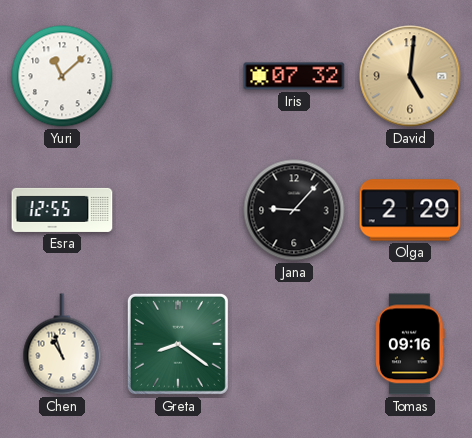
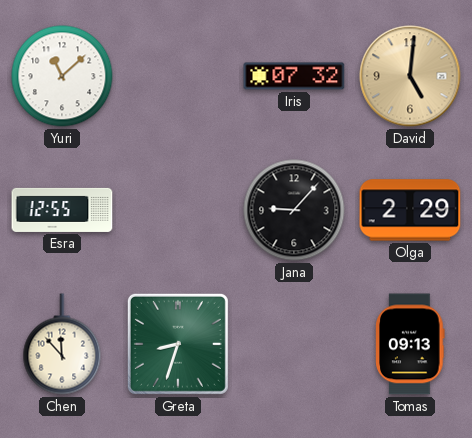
Chen: 10:57 -> 11:53 (62, 344)
Greta: 8:21 -> 8:33 (178, 344)
Tomas: 09:16 -> 09:13 (410, 344)
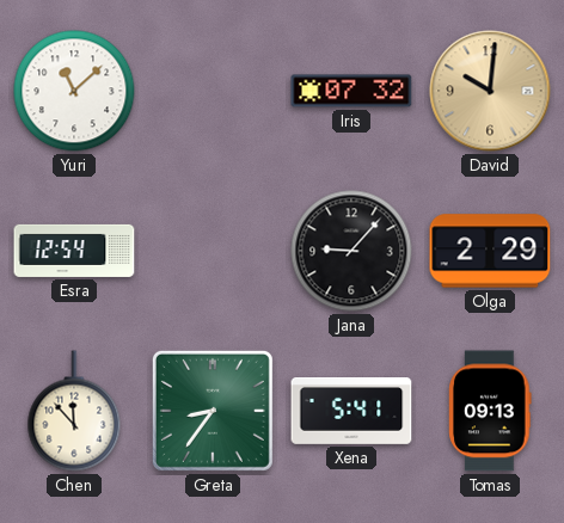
David: 5:01 -> 10:01 (490, 91)
Esra: 12:55 -> 12:54 (74, 251)
Greta: 8:33 -> 8:36 (213, 411)
Xena: none -> 5:41 (351, 412)
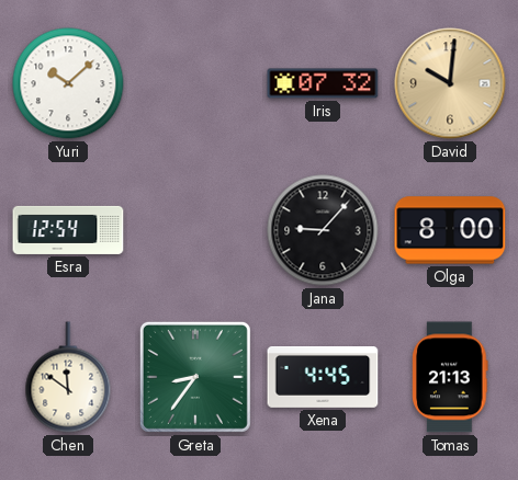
Yuri: 11:08 -> 10:08 (68, 83)
Olga: 2:29 -> 8:00 (450, 230)
Chen: 11:53 -> 11:51 (68, 377)
Xena: 5:41 -> 4:45 (323, 378)
Tomas: 09:13 -> 21:13 (450, 377)
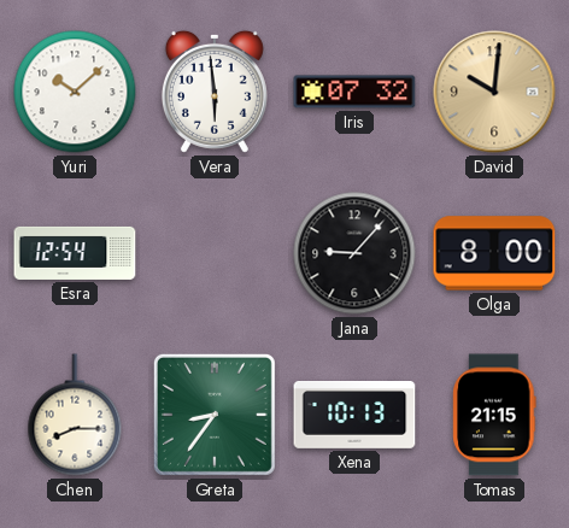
Vera: none -> 5:59 (215, 92)
Chen: 11:51 -> 8:15 (75, 415)
Xena: 4:45 -> 10:13 (354, 416)
Tomas: 21:13 -> 21:15 (494, 415)
